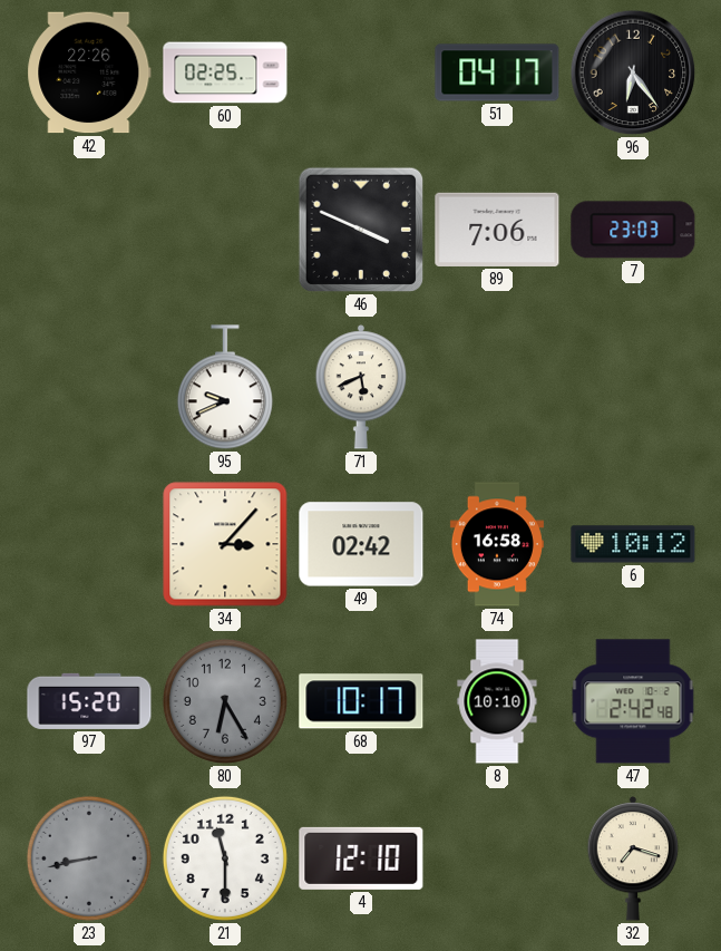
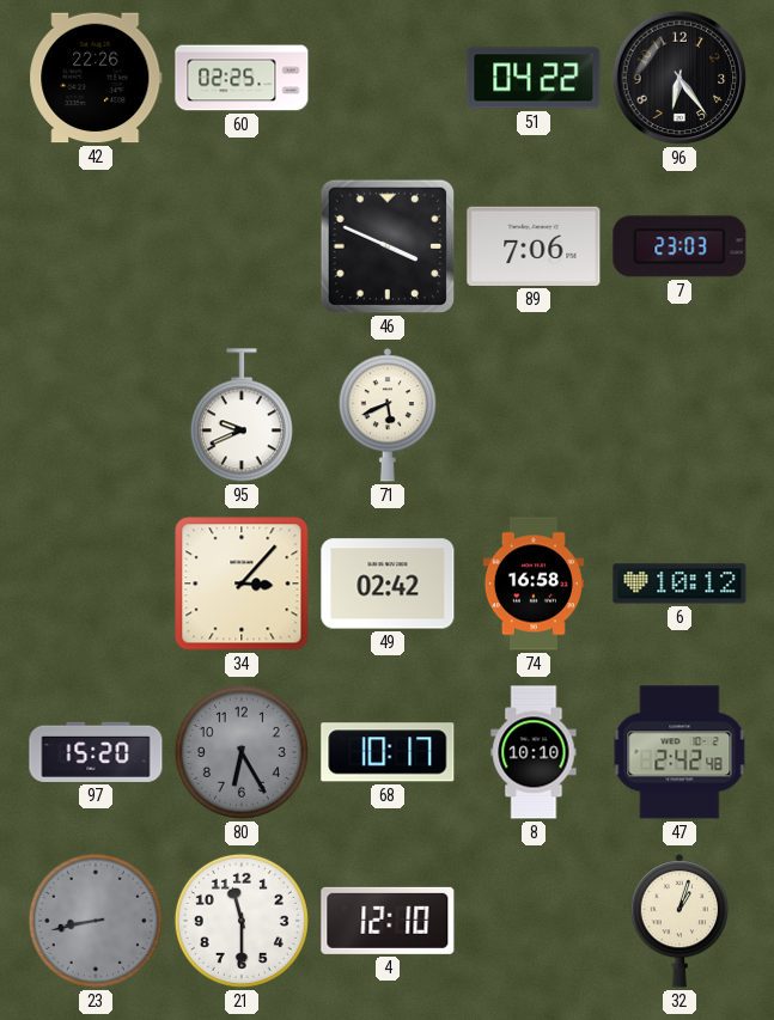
51: 04:17 -> 04:22 (534, 78)
32: 7:18 -> 1:03 (679, 921)
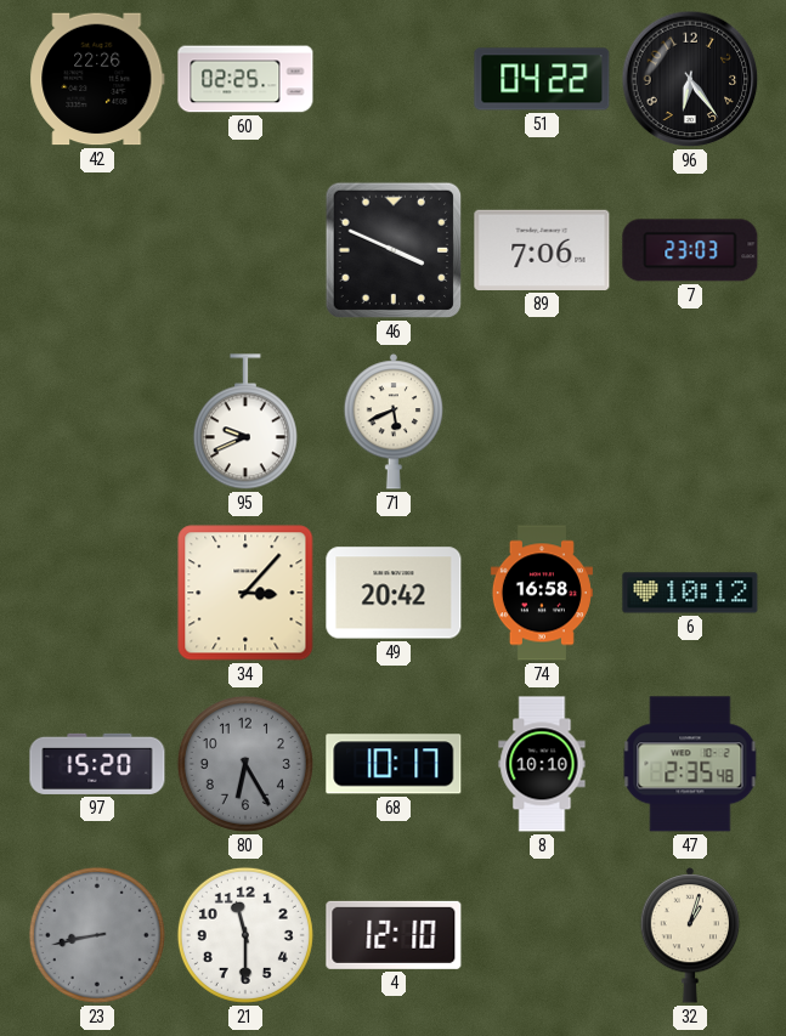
49: 02:42 -> 20:42 (394, 593)
47: 2:42 -> 2:35 (690, 764)
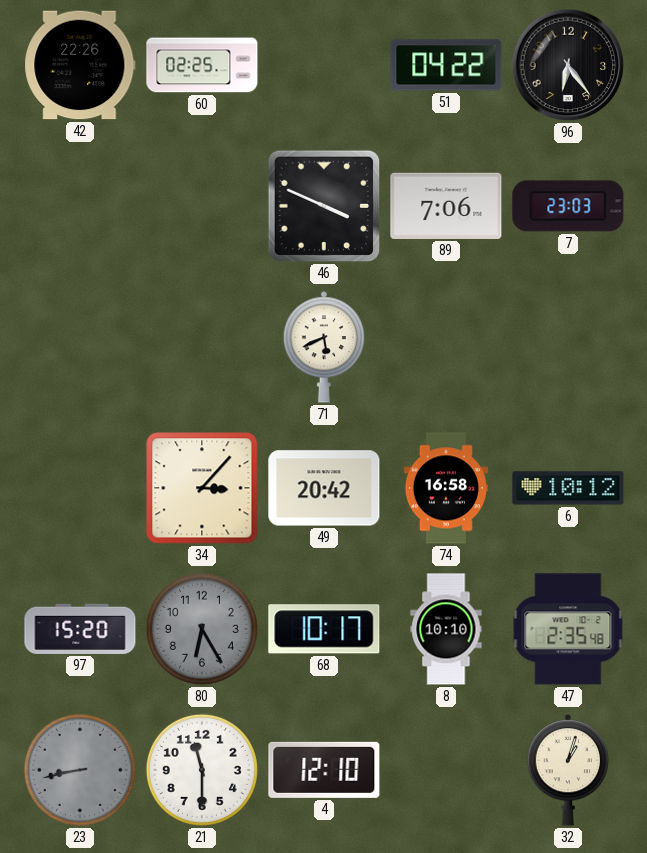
95: 9:41 -> none (245, 423)
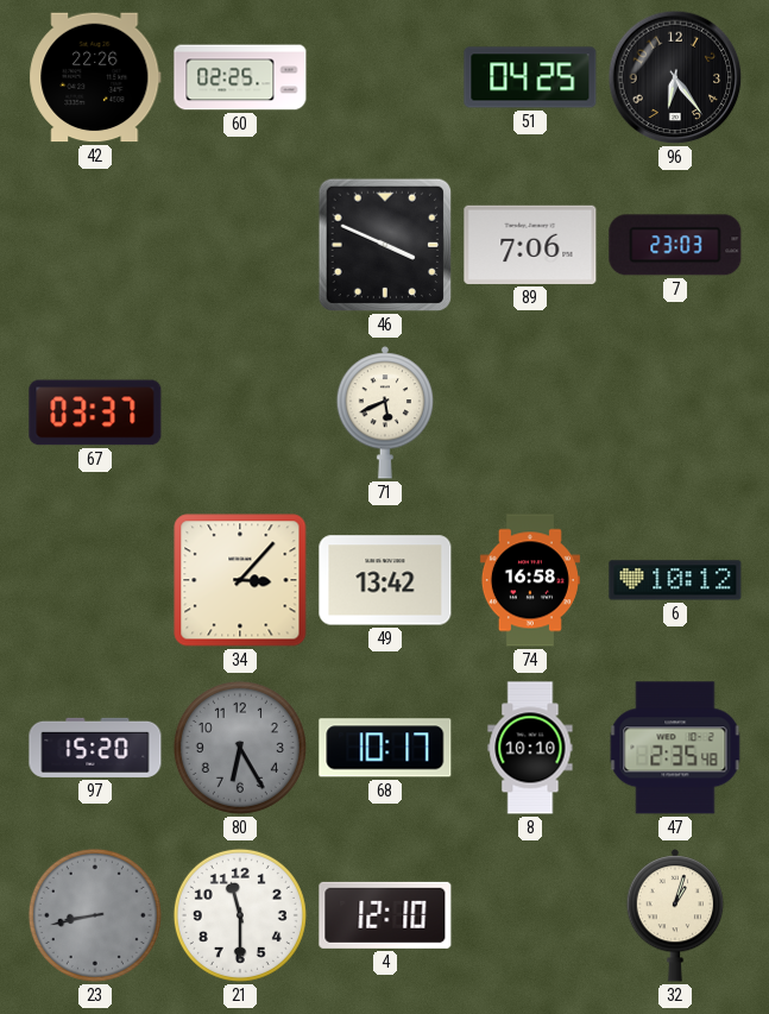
51: 04:22 -> 04:25 (530, 77)
67: none -> 03:37 (95, 412)
49: 20:42 -> 13:42 (385, 580)
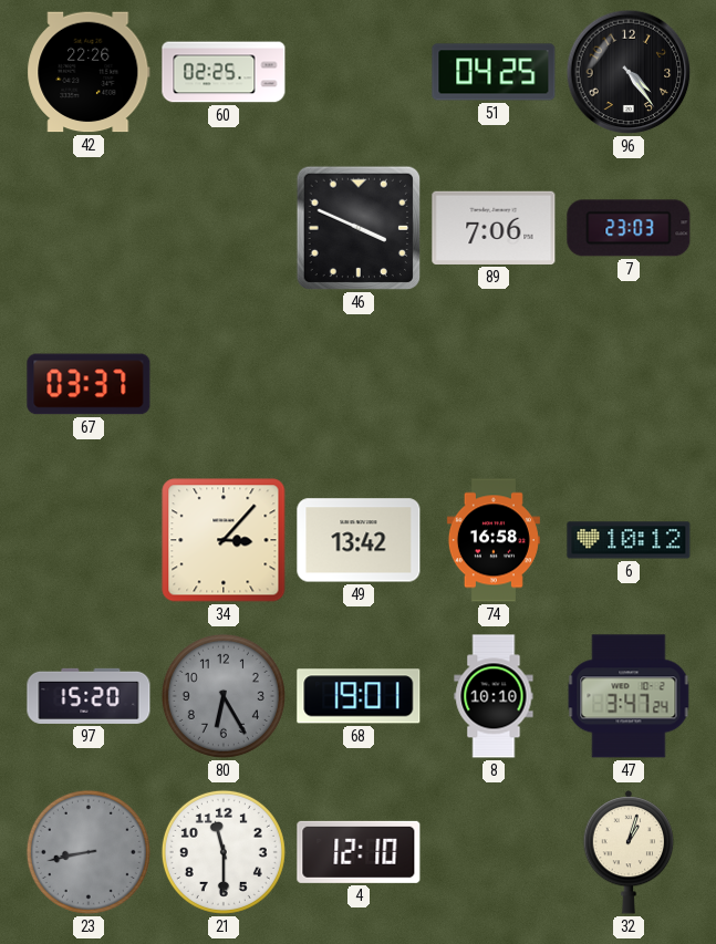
96: 6:24 -> 4:24 (629, 72)
71: 5:41 -> none (385, 412)
68: 10:17 -> 19:01 (359, 696)
47: 2:35 -> 3:47 (629, 696)
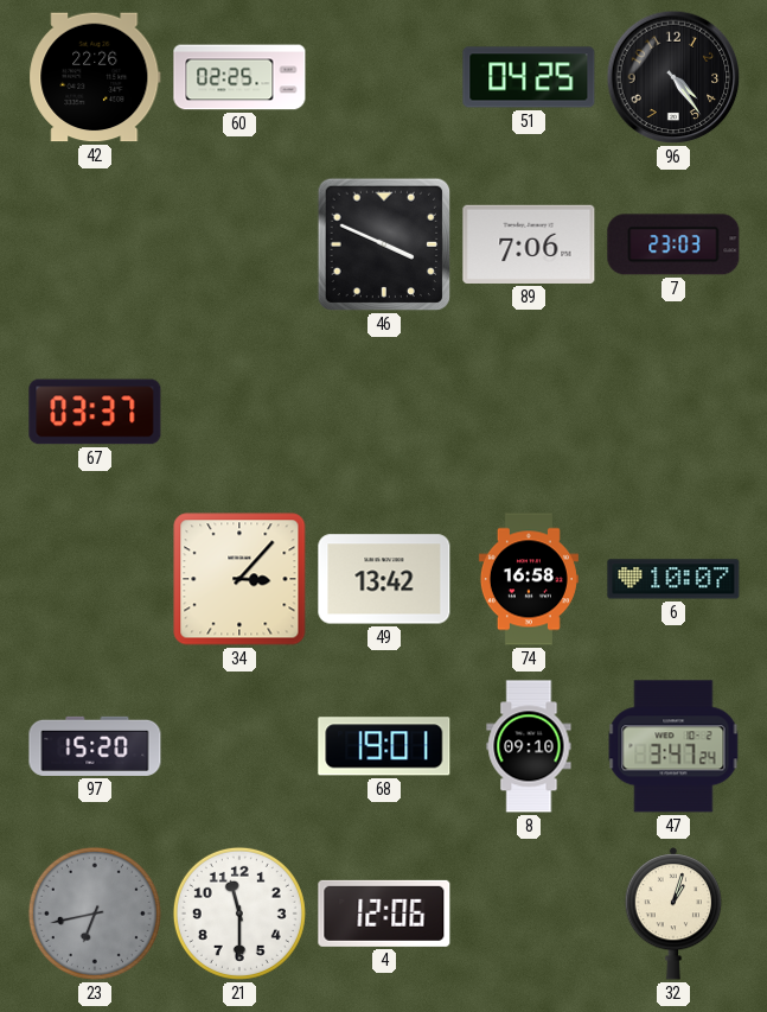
6: 10:12 -> 10:07 (673, 579)
80: 6:25 -> none (224, 696)
8: 10:10 -> 09:10 (529, 746)
23: 8:43 -> 6:43 (95, 914)
4: 12:10 -> 12:06 (384, 914)
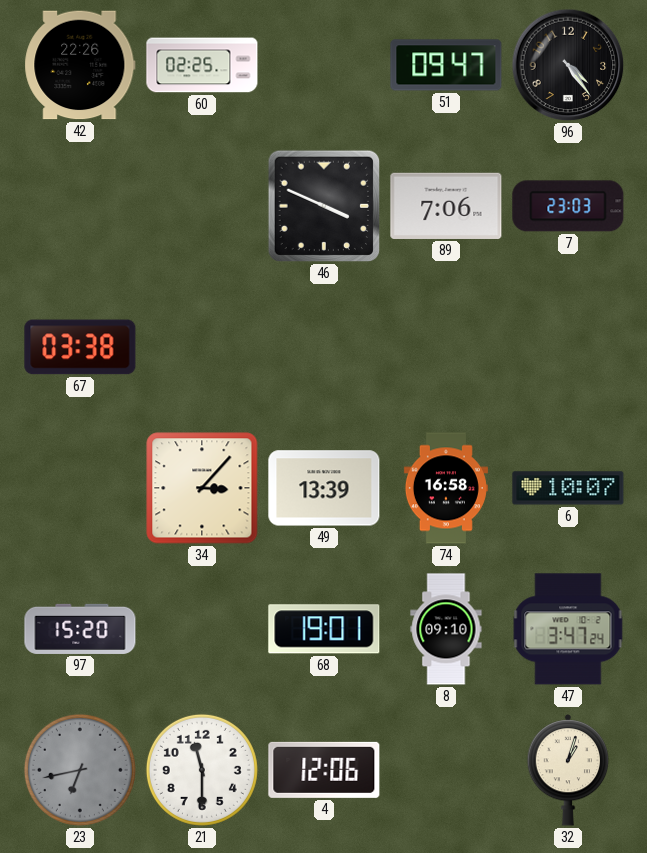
51: 04:25 -> 09:47 (446, 65)
67: 03:37 -> 03:38 (80, 347)
49: 13:42 -> 13:39 (324, 488)
